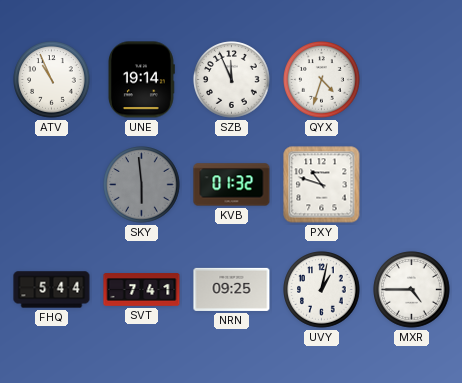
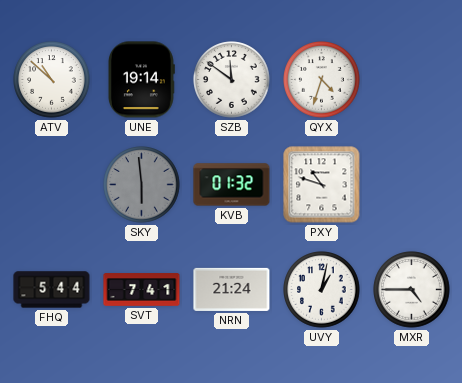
ATV: 10:56 -> 10:52 (52, 80)
SZB: 11:56 -> 11:51 (232, 80)
NRN: 09:25 -> 21:24 (232, 289)
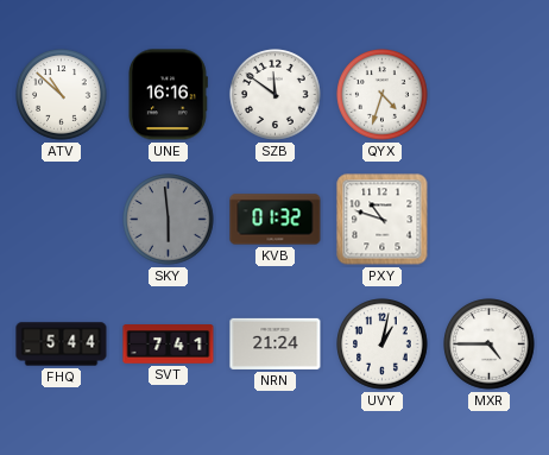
UNE: 19:14 -> 16:16 (168, 95)
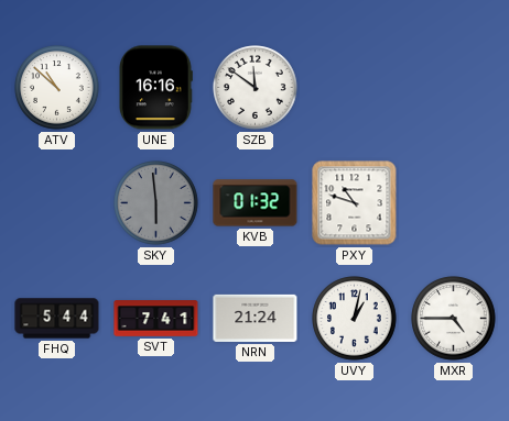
QYX: 4:33 -> none (383, 95)
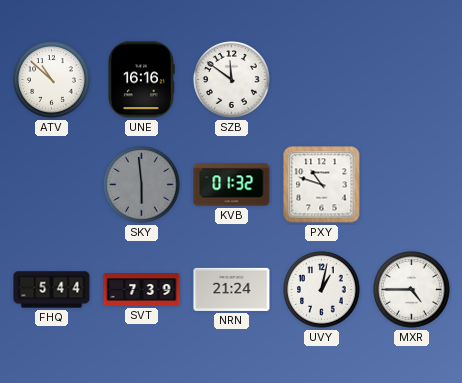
SVT: 7:41 -> 7:39 (142, 290)
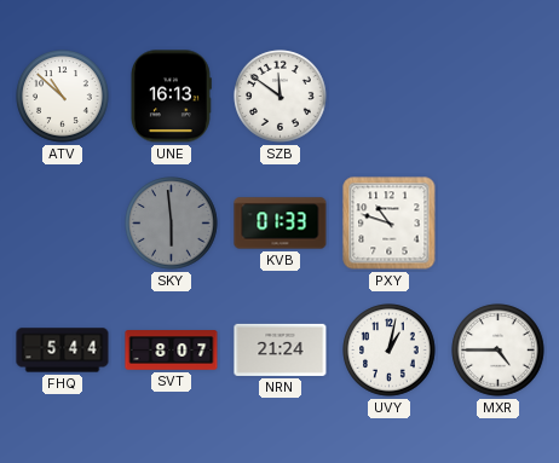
UNE: 16:16 -> 16:13 (171, 97)
KVB: 01:32 -> 01:33 (281, 224)
SVT: 7:39 -> 8:07 (172, 351)
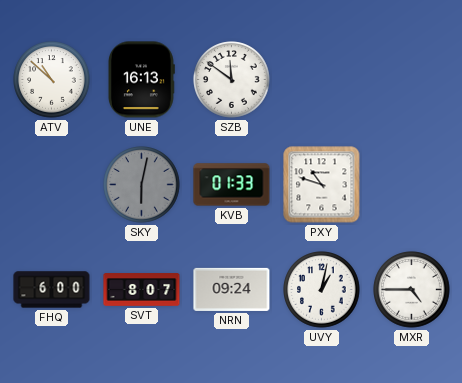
SKY: 5:59 -> 6:02 (142, 185)
FHQ: 5:44 -> 6:00 (52, 290)
NRN: 21:24 -> 09:24 (232, 289)
